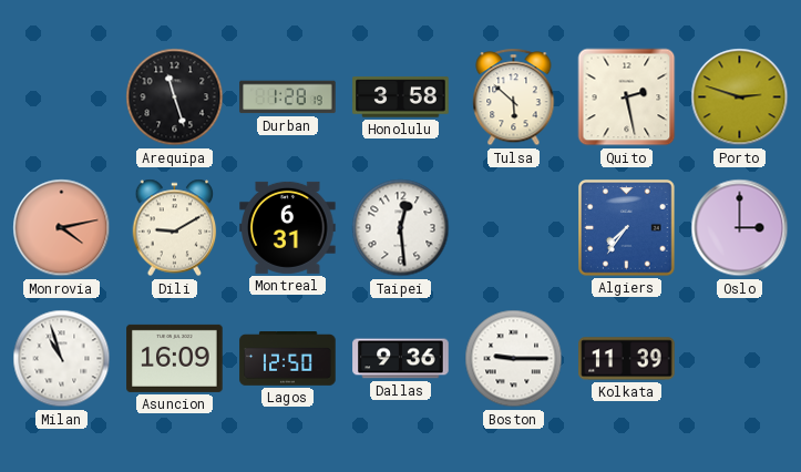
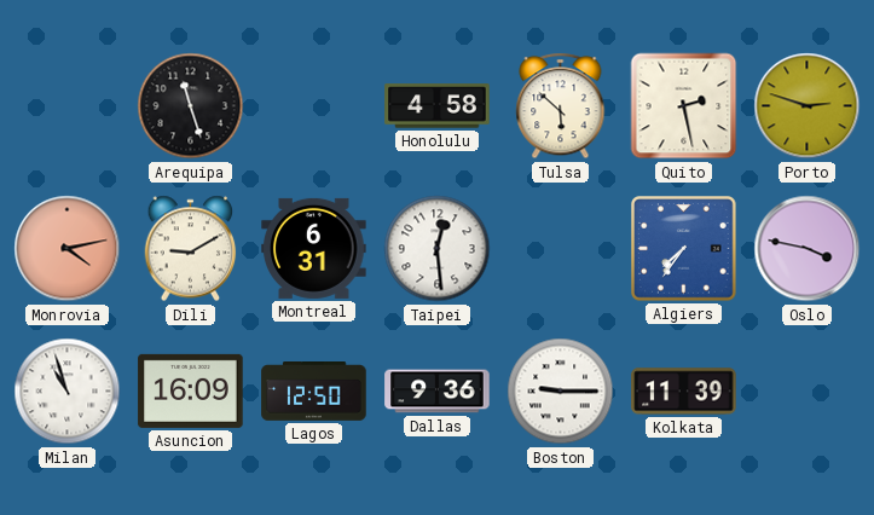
Durban: 1:28 -> none (288, 98)
Honolulu: 3:58 -> 4:58 (438, 106)
Oslo: 3:00 -> 3:47 (808, 249)
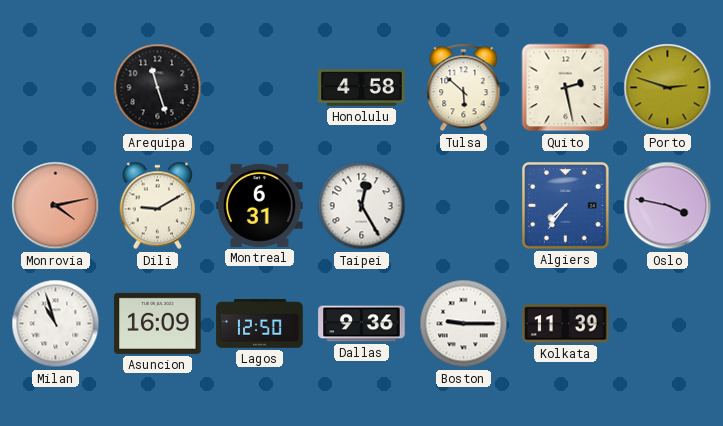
Taipei: 12:29 -> 12:25 (362, 206)
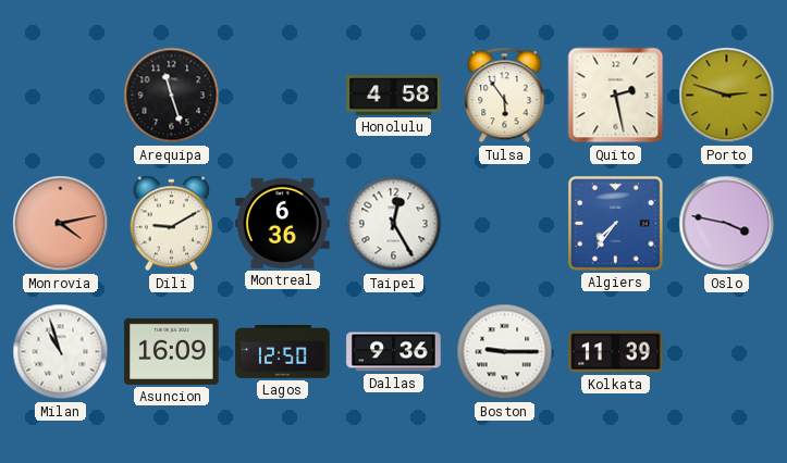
Tulsa: 5:52 -> 5:54 (505, 96)
Montreal: 6:31 -> 6:36 (283, 223)
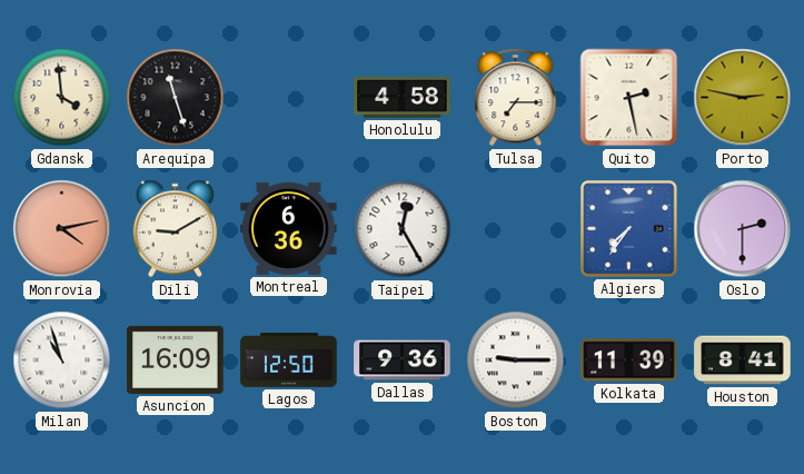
Gdansk: none -> 3:59 (62, 98)
Tulsa: 5:54 -> 7:15 (516, 98)
Porto: 2:48 -> 2:47 (743, 98)
Oslo: 3:47 -> 2:30 (743, 229)
Houston: none -> 8:41 (743, 361)
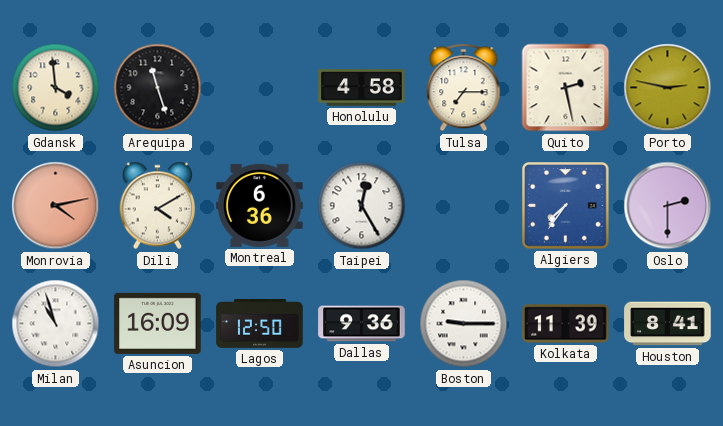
Dili: 9:10 -> 4:10 (158, 206)
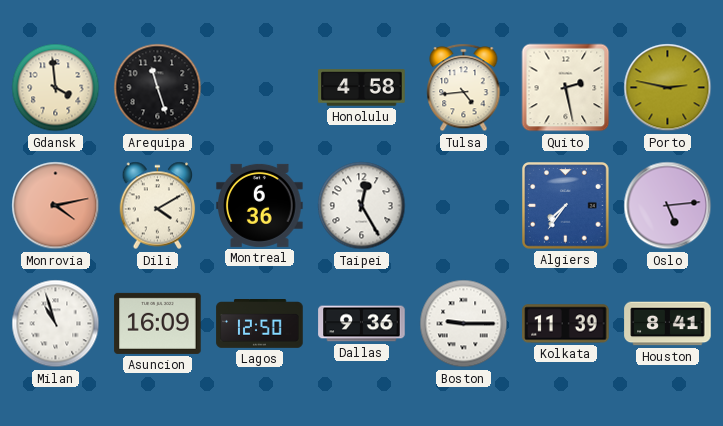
Tulsa: 7:15 -> 4:44 (464, 88)
Oslo: 2:30 -> 5:14 (668, 206)
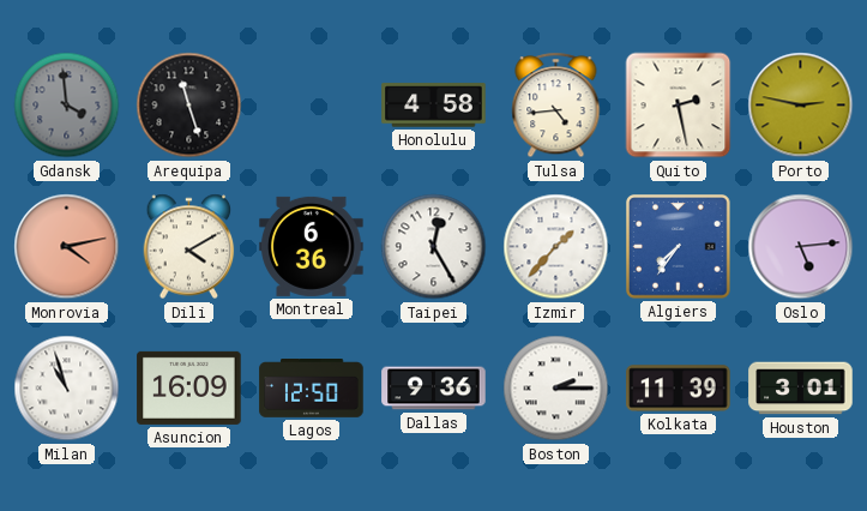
Gdansk dial: cream -> grey (67, 106)
Izmir: none -> 1:37 (556, 247)
Boston: 9:15 -> 2:15 (556, 389)
Houston: 8:41 -> 3:01 (801, 389)
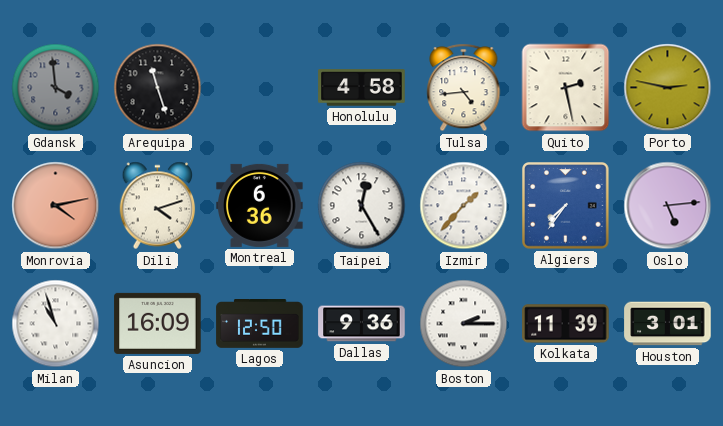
Dili: 4:10 -> 4:12 (158, 206)
